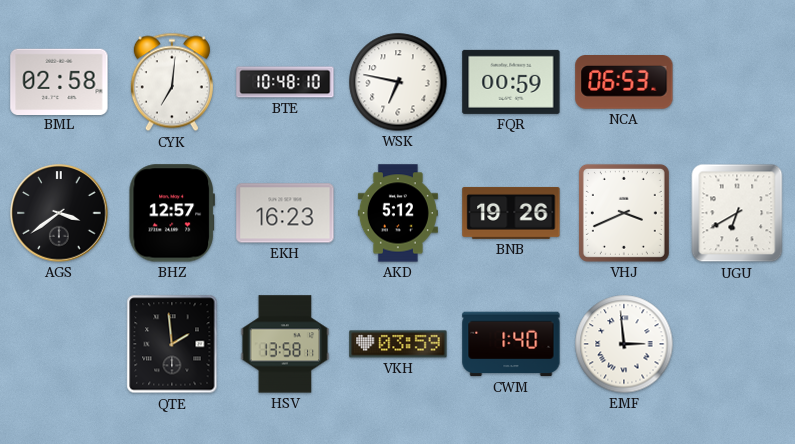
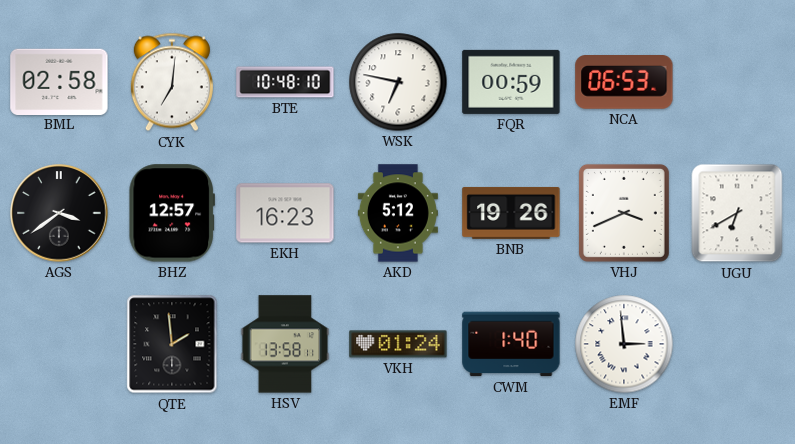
VKH: 03:59 -> 01:24 (398, 344)
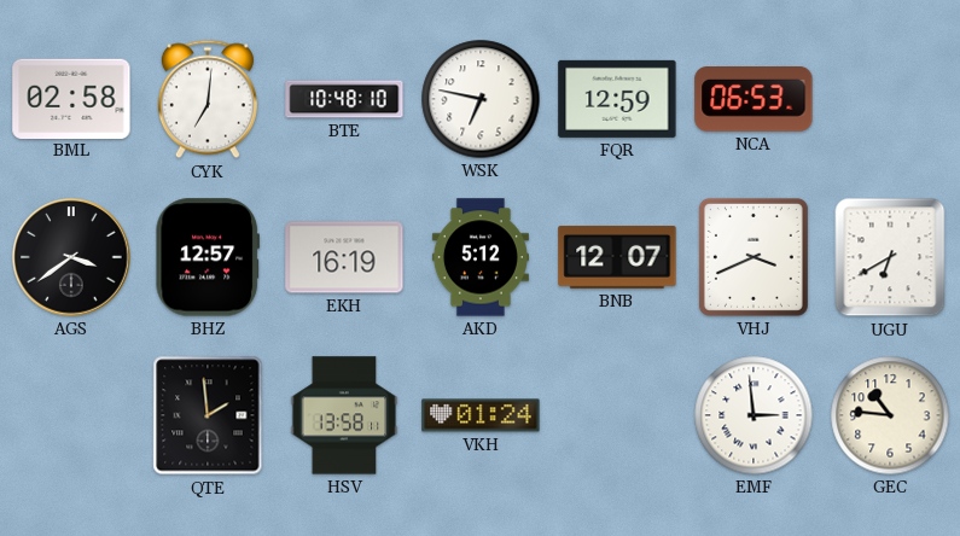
FQR: 00:59 -> 12:59 (617, 99)
EKH: 16:23 -> 16:19 (344, 257)
BNB: 19:26 -> 12:07 (617, 257)
CWM: 1:40 -> none (511, 344)
GEC: none -> 10:46 (890, 415)
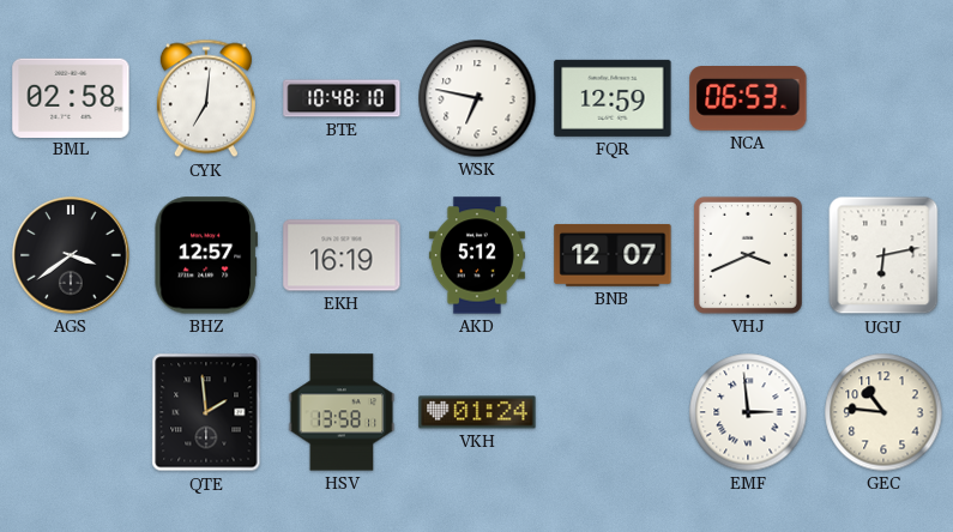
UGU: 6:40 -> 6:13 (883, 255)
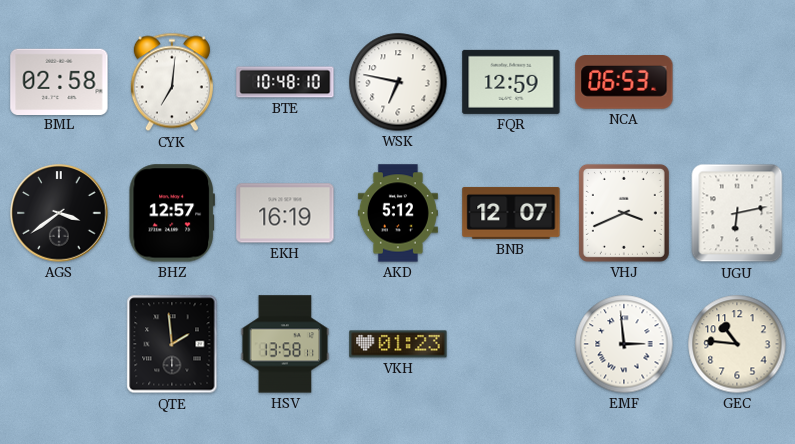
VKH: 01:24 -> 01:23 (398, 344)
